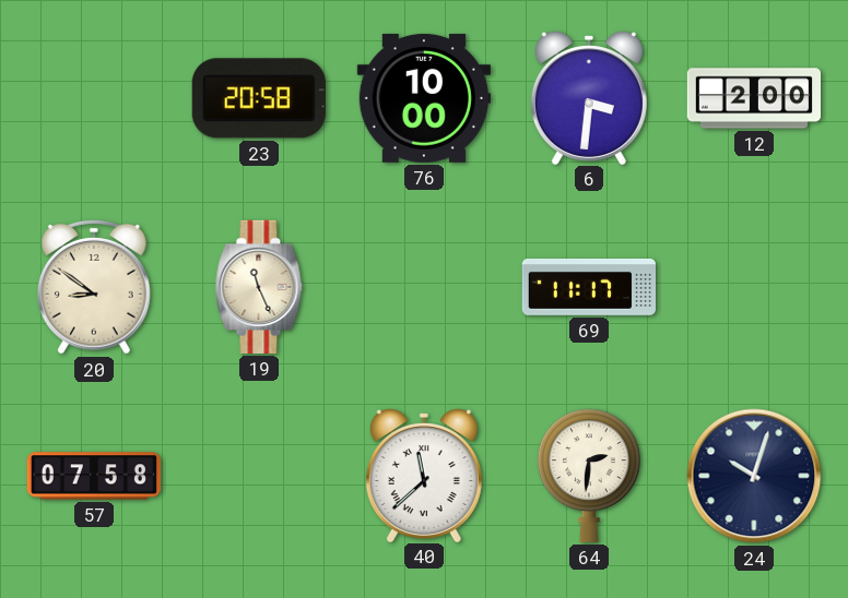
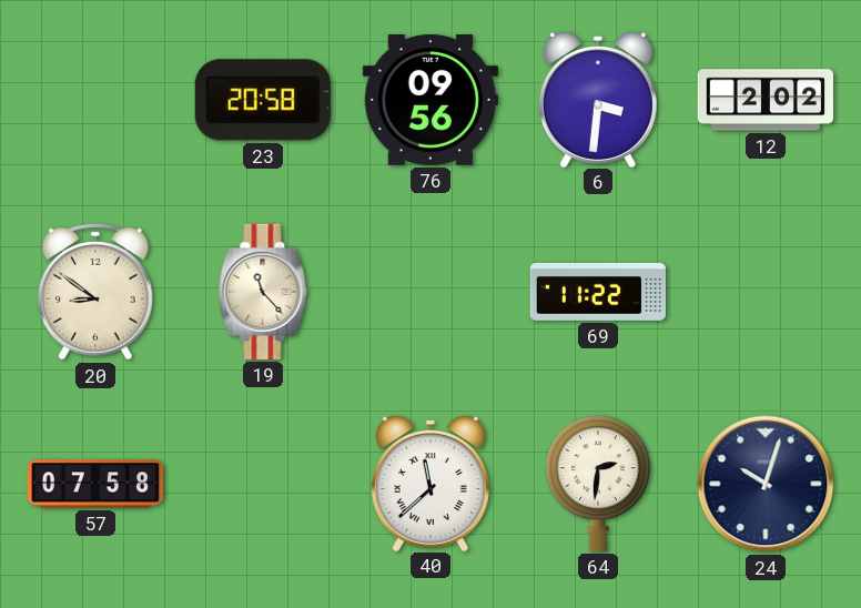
76: 10:00 -> 09:56 (430, 100)
12: 2:00 -> 2:02 (764, 100)
19: 11:26 -> 11:23 (263, 292)
69: 11:17 -> 11:22 (597, 292)
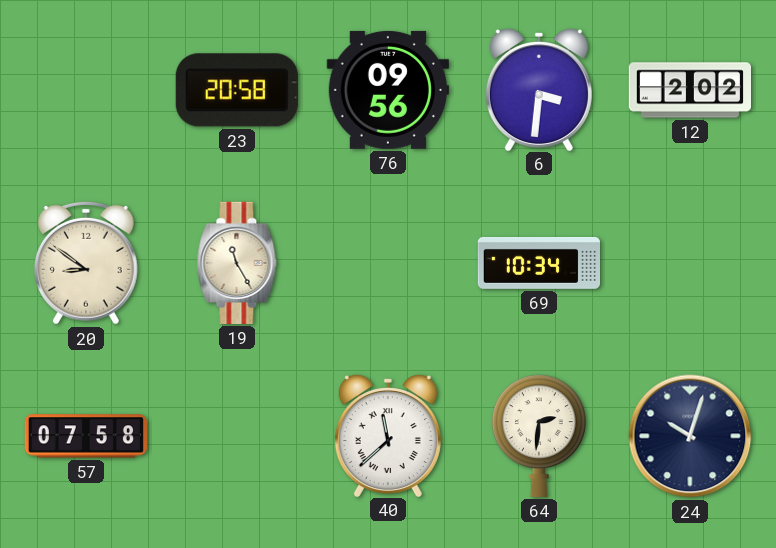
19: 11:23 -> 11:25 (237, 263)
69: 11:22 -> 10:34 (538, 263)
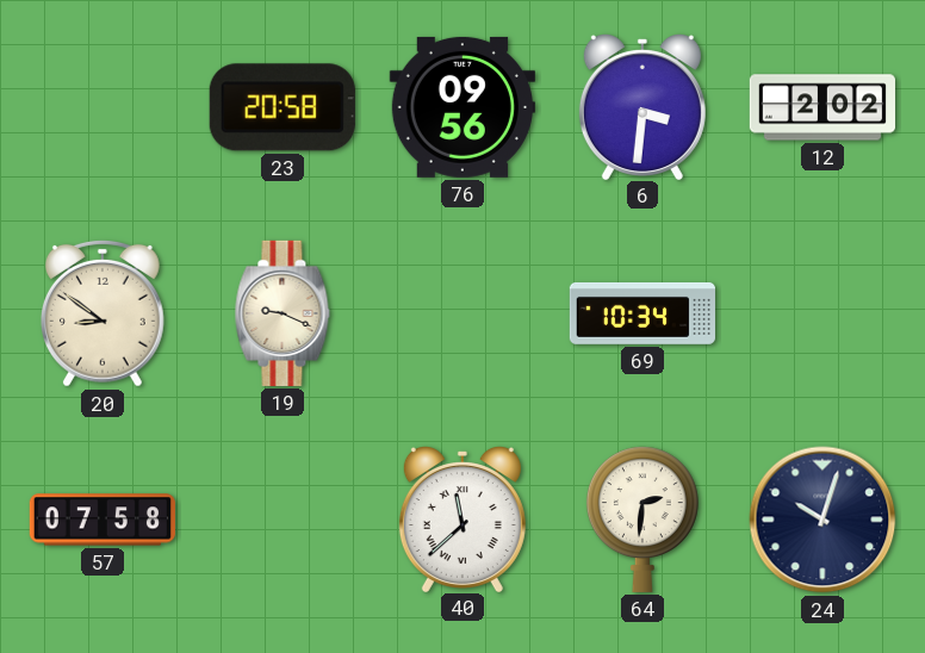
19: 11:25 -> 9:19 (283, 313)
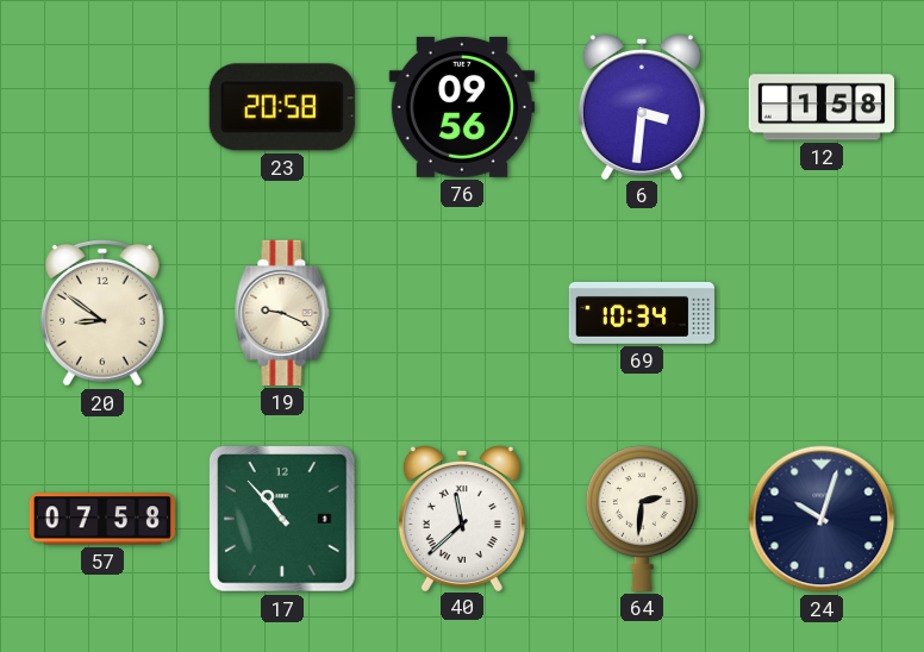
12: 2:02 -> 1:58 (820, 107)
17: none -> 10:53 (282, 519)
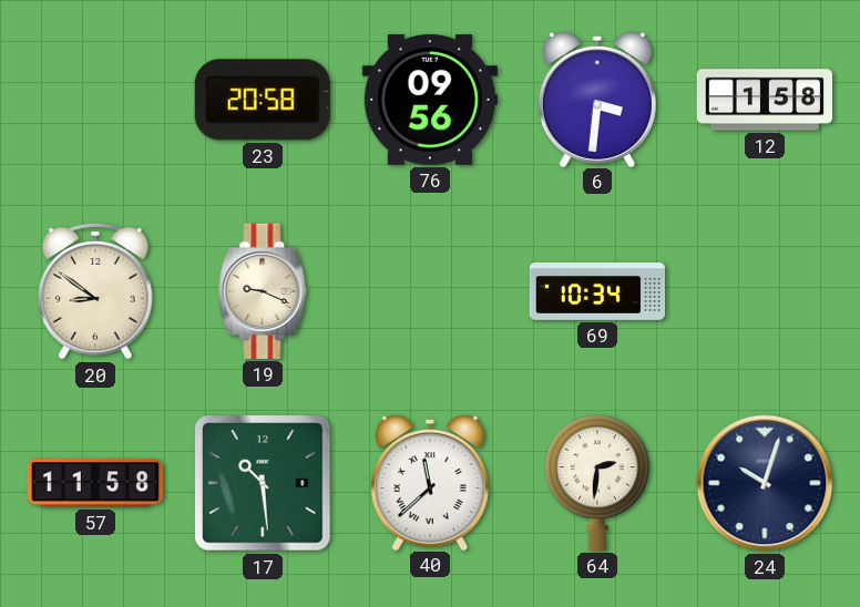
57: 07:58 -> 11:58 (95, 483)
17: 10:53 -> 10:29 (263, 483)
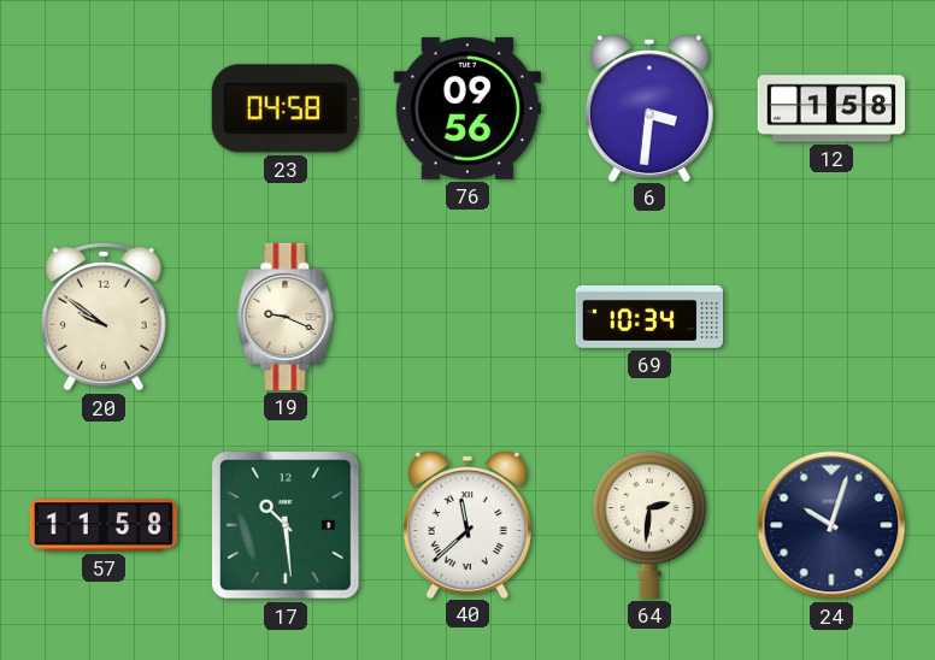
23: 20:58 -> 04:58 (286, 108)
20: 8:51 -> 9:51 (104, 317)
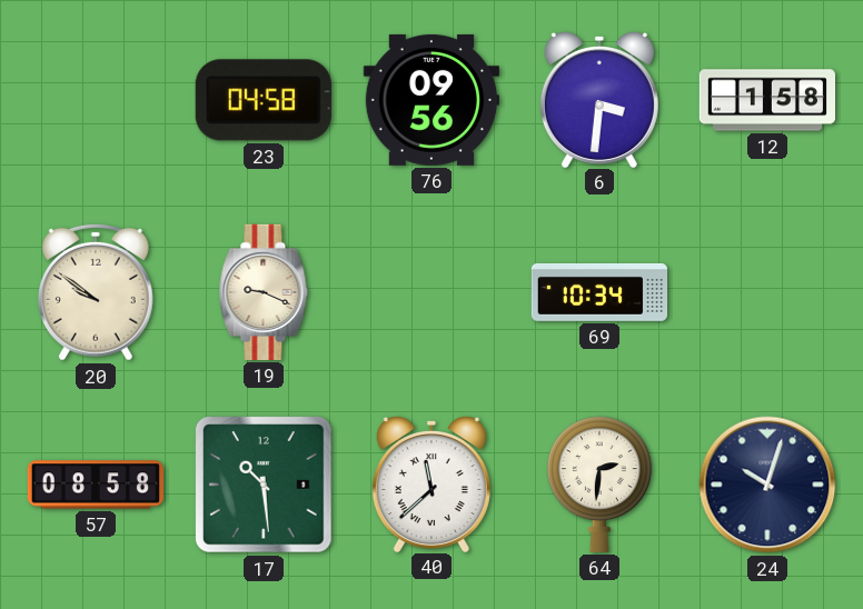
57: 11:58 -> 08:58 (96, 485)
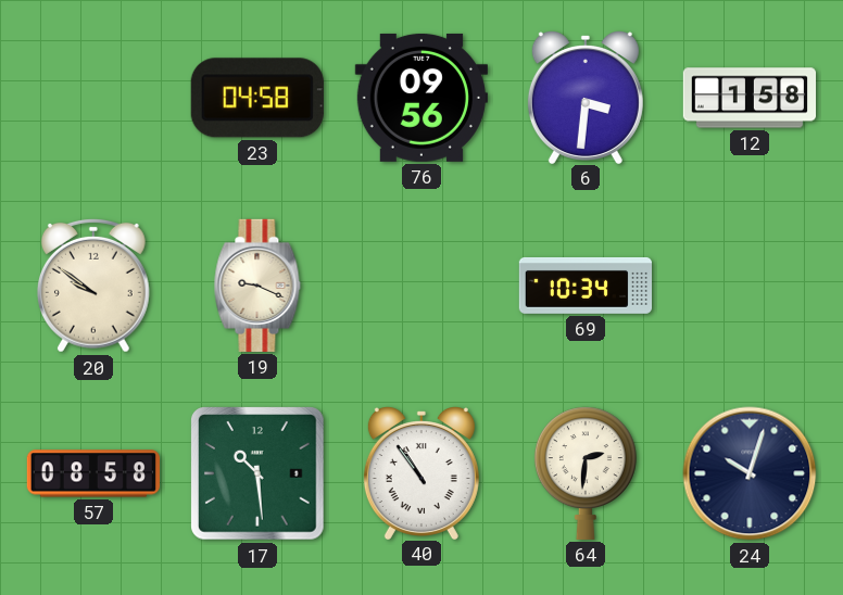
40: 11:38 -> 10:54 (421, 473)
